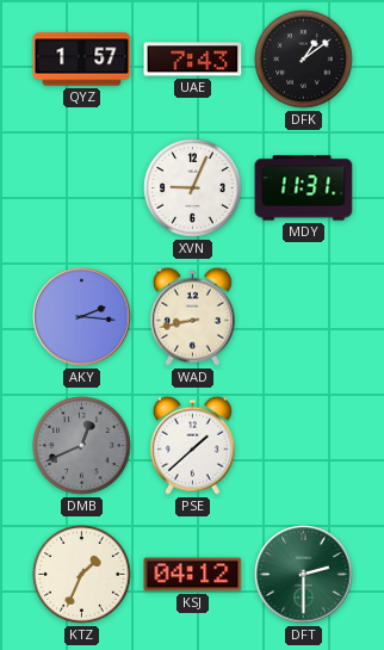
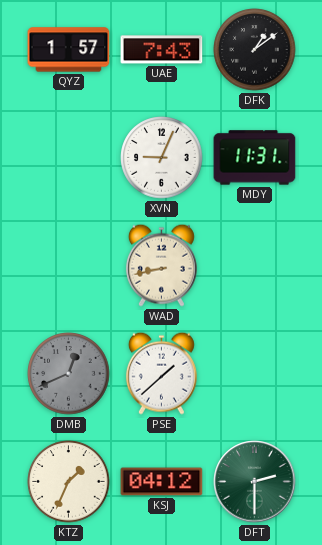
AKY: 2:16 -> none (82, 317)
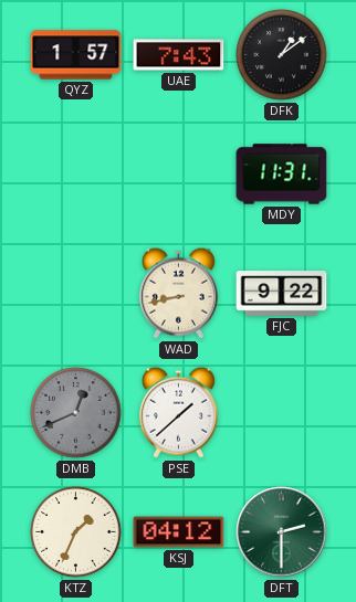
XVN: 9:04 -> none (162, 158)
FJC: none -> 9:22 (282, 294)
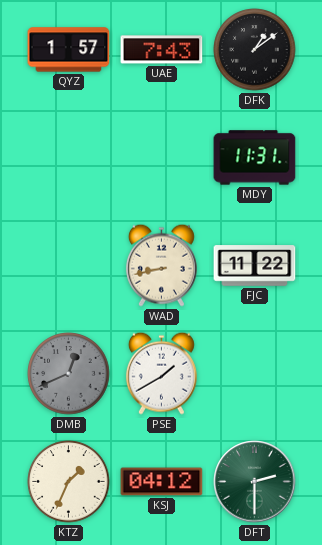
FJC: 9:22 -> 11:22 (255, 266)
PSE: 1:38 -> 1:40 (161, 373)
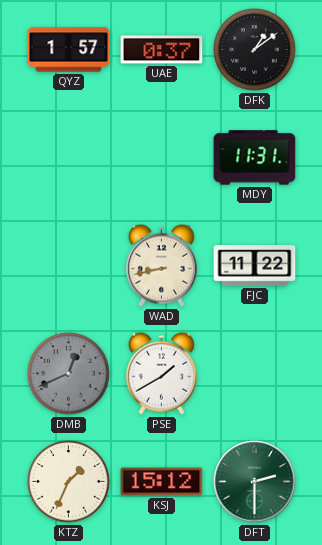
UAE: 7:43 -> 0:37 (162, 50)
KSJ: 04:12 -> 15:12 (162, 482)
